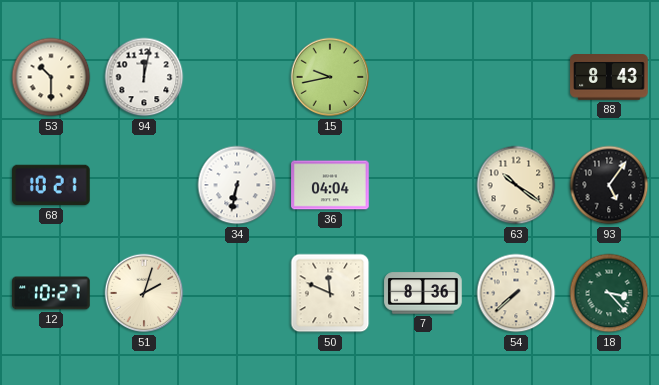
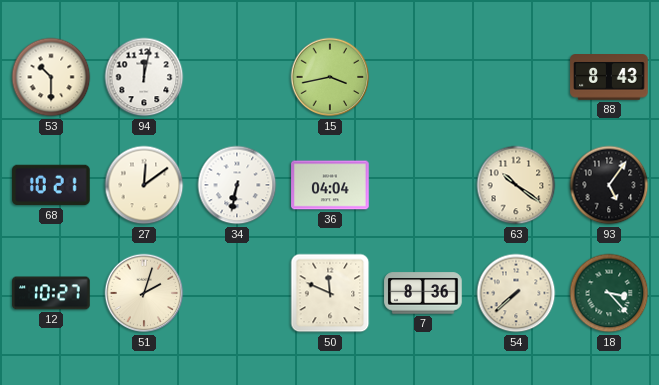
15: 9:43 -> 3:43 (330, 77)
27: none -> 12:09 (144, 185)
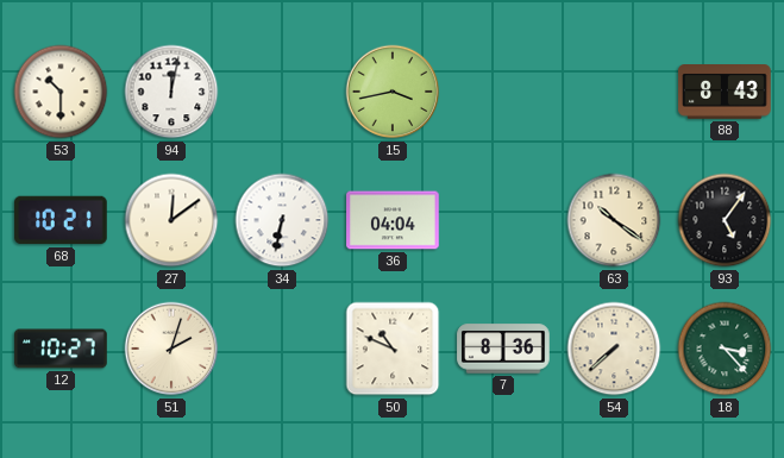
50: 11:49 -> 10:49 (393, 349)
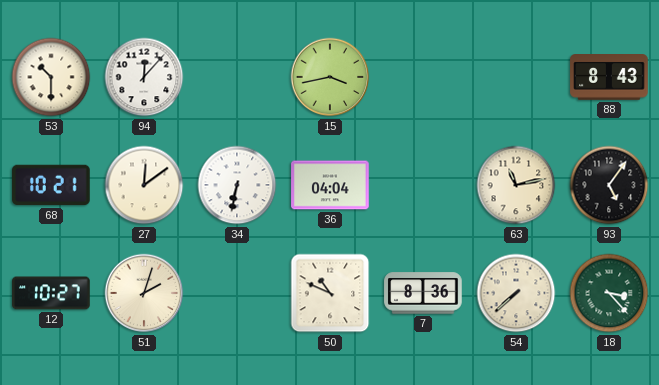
94: 12:02 -> 12:07 (144, 77)
63: 10:21 -> 11:13 (516, 185)
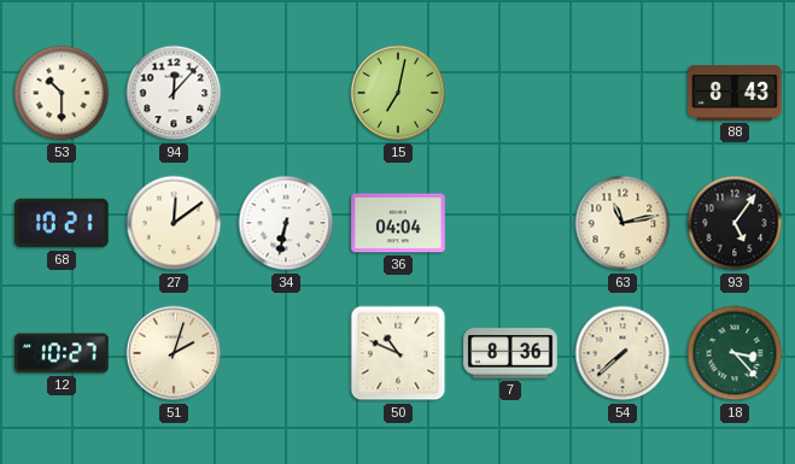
15: 3:43 -> 7:02 (398, 93)
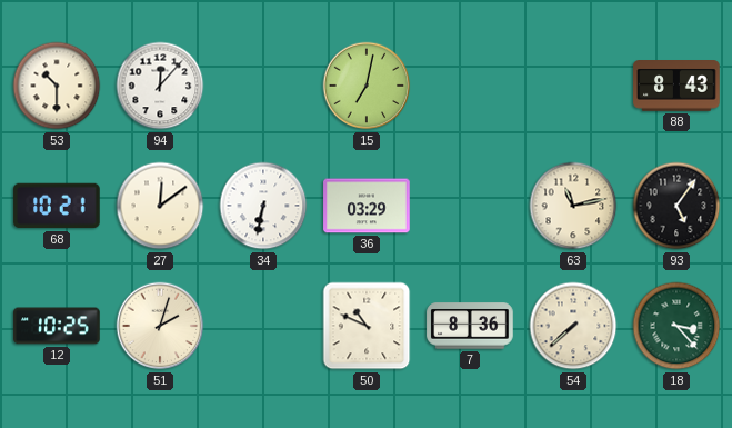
36: 04:04 -> 03:29 (367, 206)
12: 10:27 -> 10:25 (57, 326)
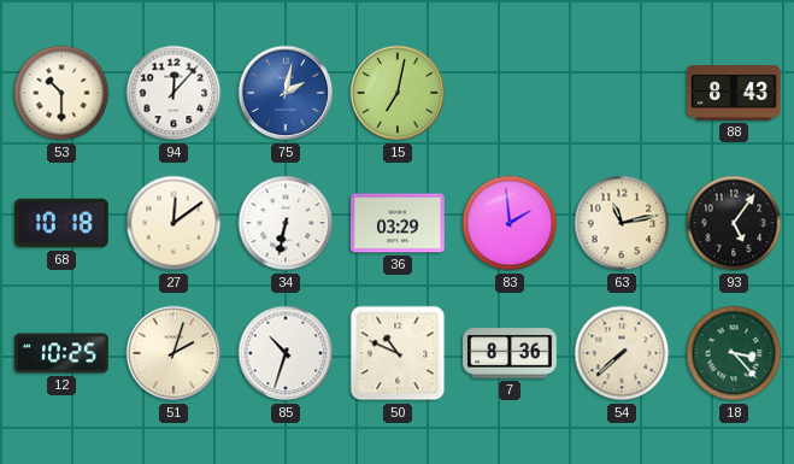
75: none -> 2:02 (286, 93)
68: 10:21 -> 10:18 (61, 223)
83: none -> 1:59 (510, 223)
85: none -> 10:33 (286, 353)
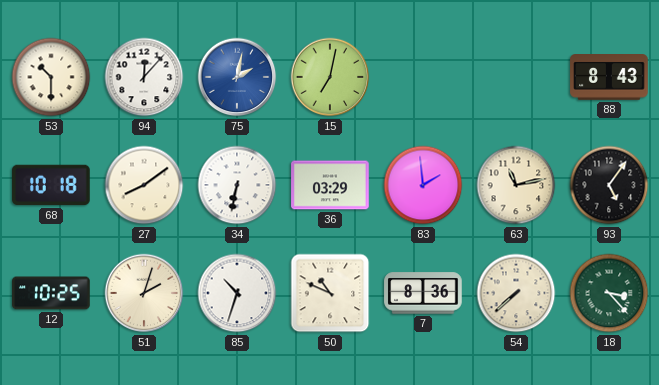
27: 12:09 -> 8:09 (144, 185)
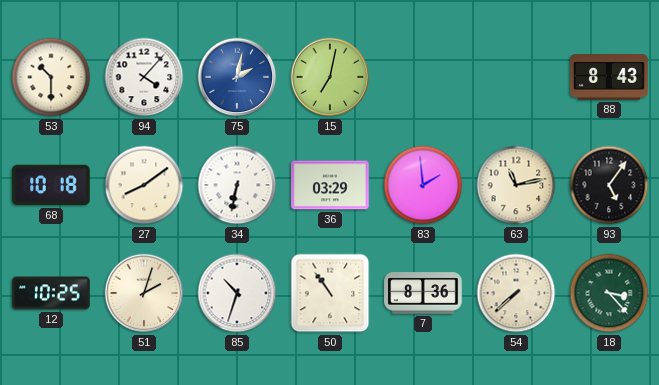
94: 12:07 -> 4:07 (144, 77)
50: 10:49 -> 10:54 (330, 293)
